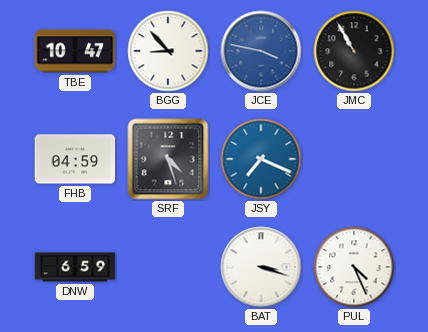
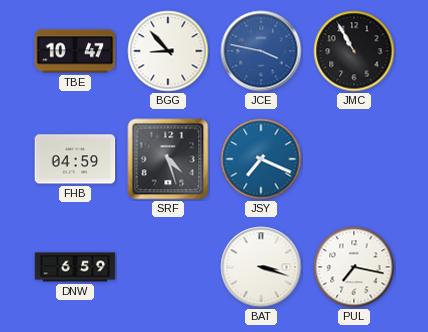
PUL: 4:26 -> 7:17 (354, 267)
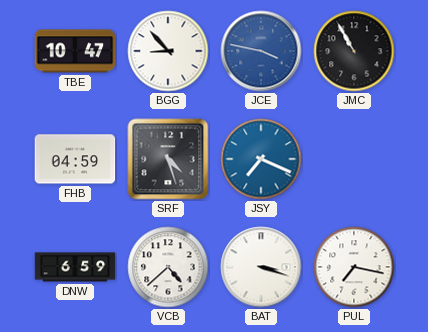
VCB: none -> 4:38 (168, 267)
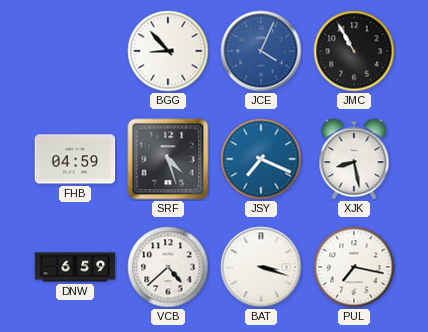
TBE: 10:47 -> none (75, 51)
JCE: 3:47 -> 4:04 (261, 51)
XJK: none -> 8:28 (354, 159)
